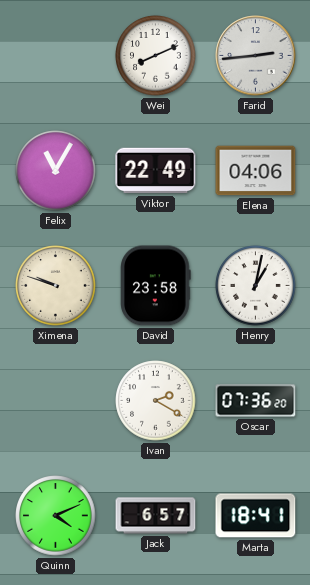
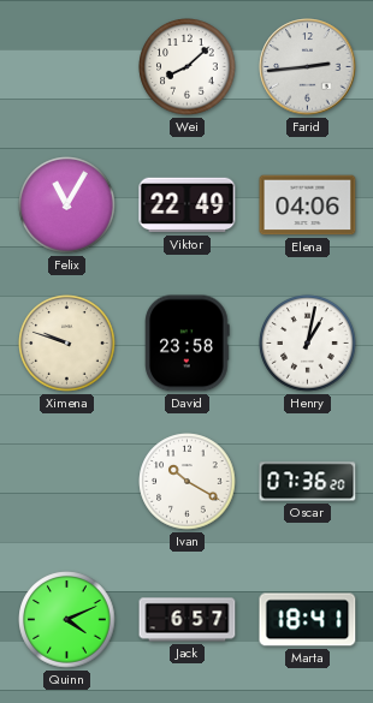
Wei: 8:11 -> 8:08 (188, 67)
Ivan: 2:20 -> 10:20 (188, 482)
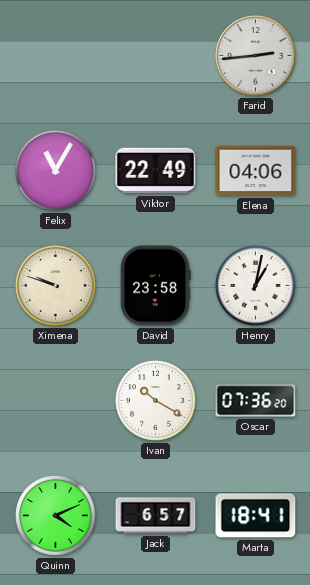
Wei: 8:08 -> none (188, 67)
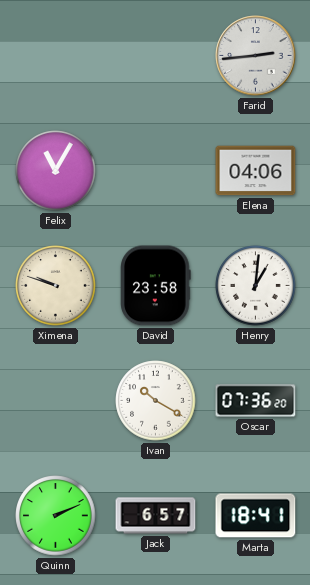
Viktor: 22:49 -> none (156, 171)
Henry: 1:02 -> 1:01 (256, 286)
Quinn: 4:11 -> 2:11 (56, 516)
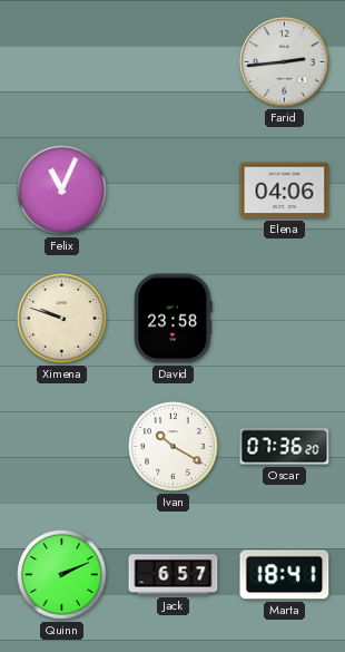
Felix: 11:05 -> 11:04 (62, 191)
Henry: 1:01 -> none (256, 286)
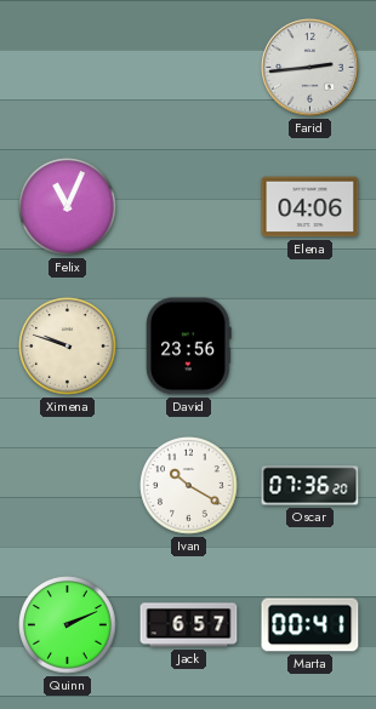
David: 23:58 -> 23:56 (189, 347)
Marta: 18:41 -> 00:41 (311, 625)
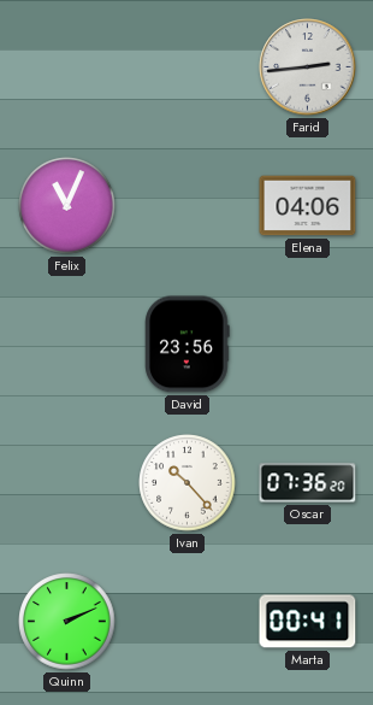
Ximena: 9:48 -> none (68, 347)
Ivan: 10:20 -> 10:23 (188, 483)
Jack: 6:57 -> none (189, 625)
